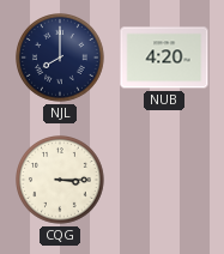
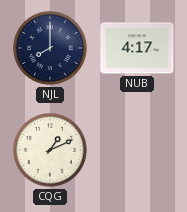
NUB: 4:20 -> 4:17 (137, 48)
CQG: 3:15 -> 1:11 (51, 151)
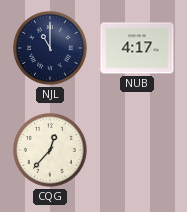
NJL: 8:00 -> 11:00 (51, 49)
CQG: 1:11 -> 12:37 (51, 151)
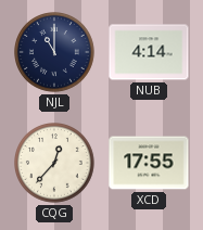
NUB: 4:17 -> 4:14 (149, 52)
XCD: none -> 17:55 (149, 163)
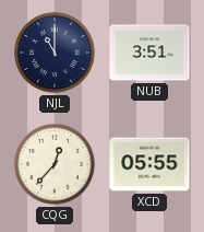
NUB: 4:14 -> 3:51 (149, 53)
XCD: 17:55 -> 05:55 (149, 164)
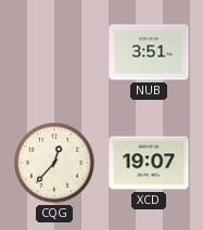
NJL: 11:00 -> none (56, 54)
XCD: 05:55 -> 19:07 (149, 163)
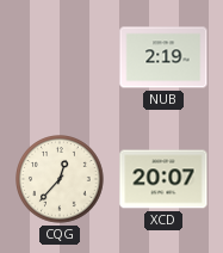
NUB: 3:51 -> 2:19 (163, 57)
XCD: 19:07 -> 20:07 (163, 179)
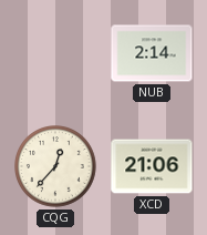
NUB: 2:19 -> 2:14 (152, 53)
XCD: 20:07 -> 21:06 (152, 166)
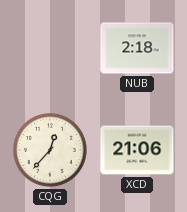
NUB: 2:14 -> 2:18 (137, 48)
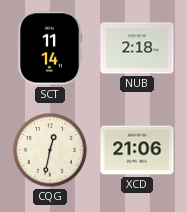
SCT: none -> 11:14 (50, 48)
CQG: 12:37 -> 12:32 (51, 151)
